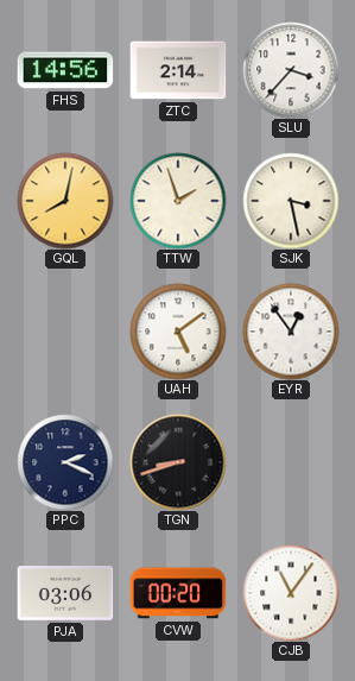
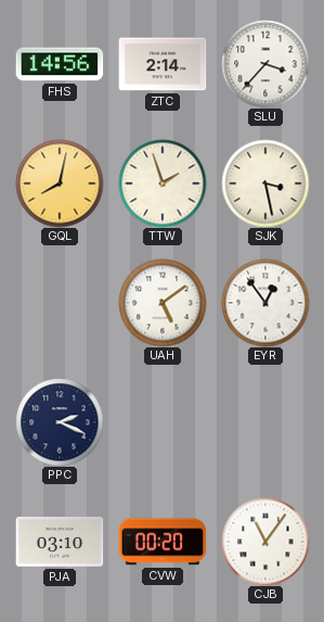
TGN: 8:42 -> none (178, 462)
PJA: 03:06 -> 03:10 (60, 543)
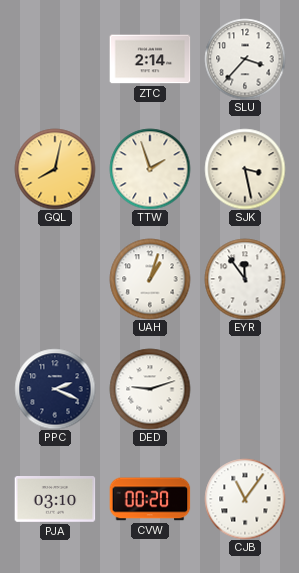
FHS: 14:56 -> none (60, 64)
UAH: 5:09 -> 1:03 (150, 279)
EYR: 12:54 -> 11:54 (245, 279)
DED: none -> 9:12 (150, 389)
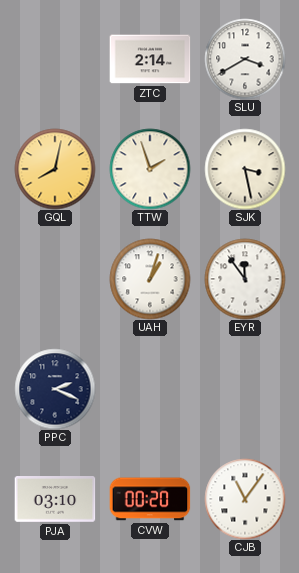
SLU: 3:37 -> 3:40 (245, 59)
DED: 9:12 -> none (150, 389)
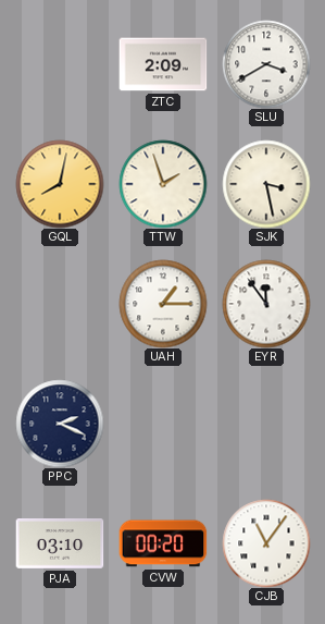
ZTC: 2:14 -> 2:09 (163, 64)
UAH: 1:03 -> 1:15 (163, 304)
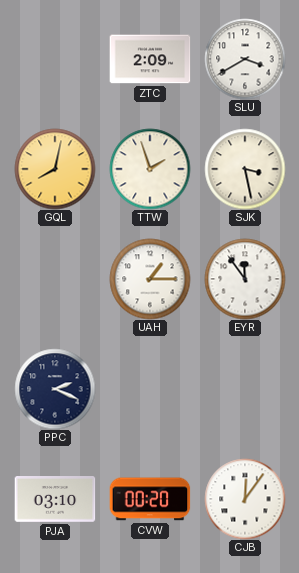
CJB: 11:06 -> 12:06 (245, 499)
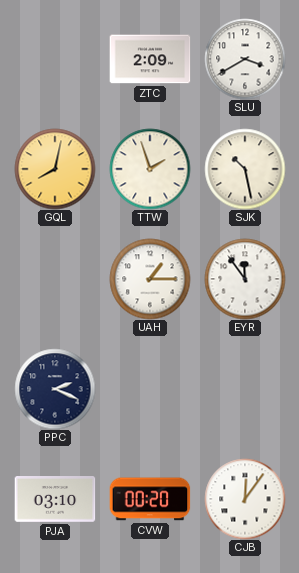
SJK: 3:28 -> 10:28 (245, 169)
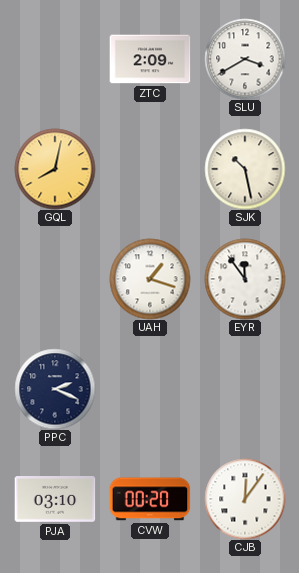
TTW: 1:57 -> none (150, 169)
UAH: 1:15 -> 1:18 (150, 279)
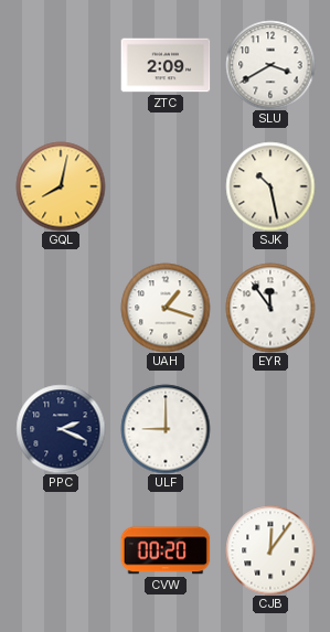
ULF: none -> 9:00 (166, 429)
PJA: 03:10 -> none (55, 500)
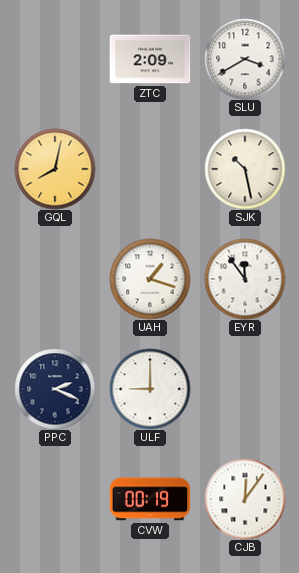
CVW: 00:20 -> 00:19 (150, 499)
